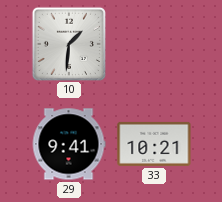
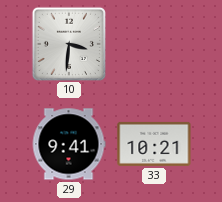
10: 1:31 -> 3:31 (68, 43)
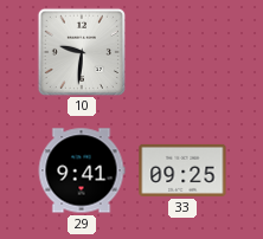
10: 3:31 -> 9:31 (81, 51)
33: 10:21 -> 09:25 (182, 170)
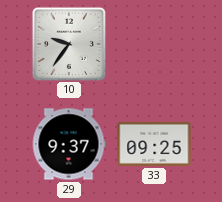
10: 9:31 -> 9:36 (68, 43)
29: 9:41 -> 9:37 (69, 144)
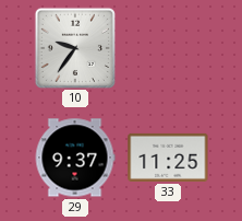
33: 09:25 -> 11:25 (168, 158)
